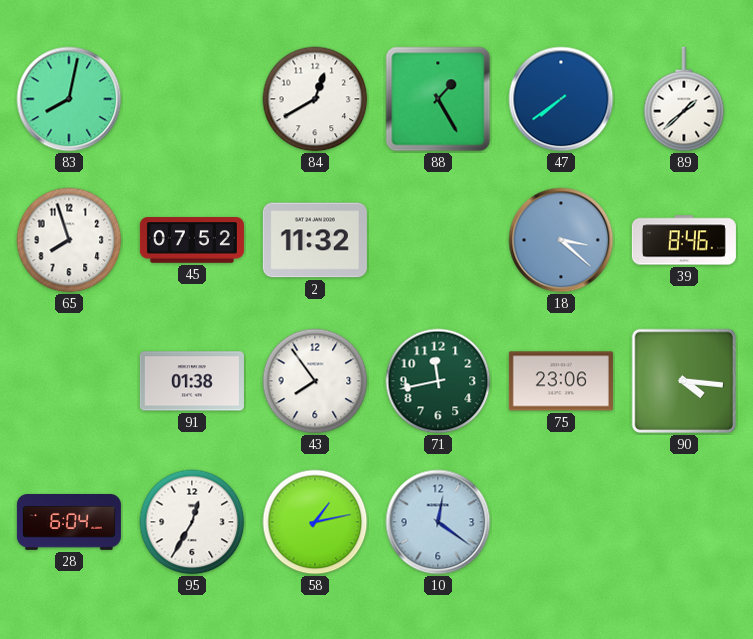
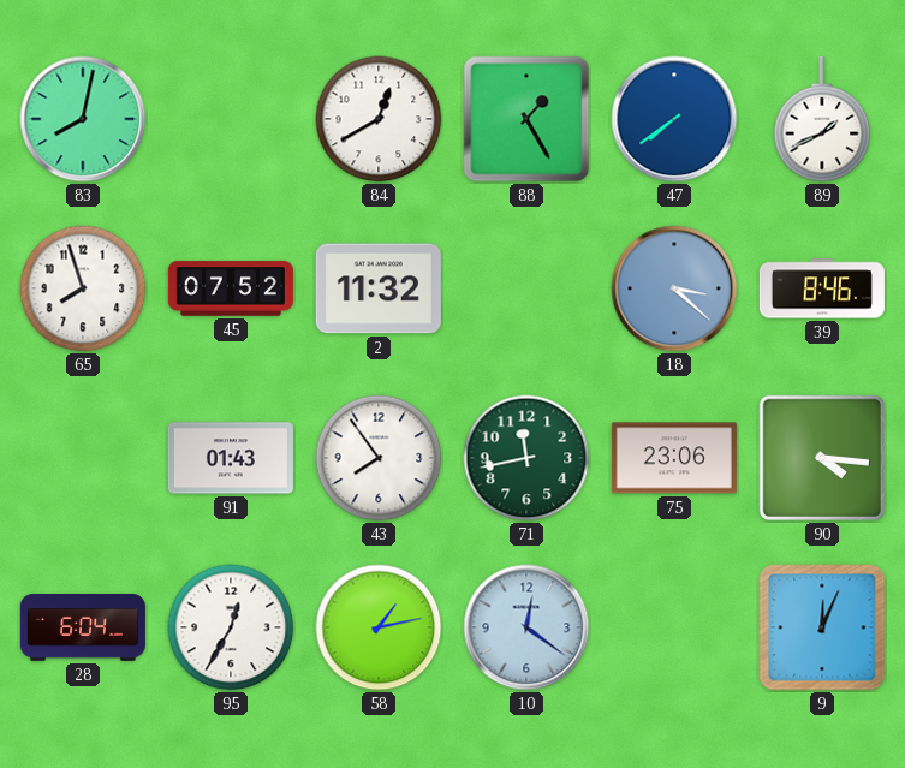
89: 1:38 -> 1:41 (822, 119)
91: 01:38 -> 01:43 (231, 458)
9: none -> 12:04 (822, 627)
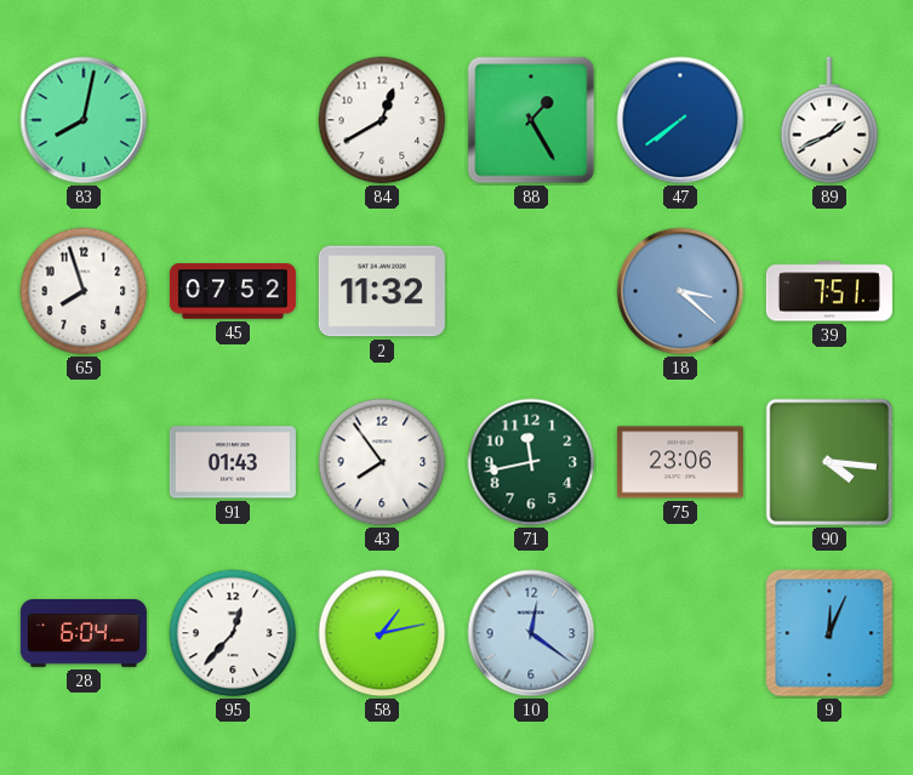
39: 8:46 -> 7:51 (829, 291)
95: 12:35 -> 12:37 (233, 633)
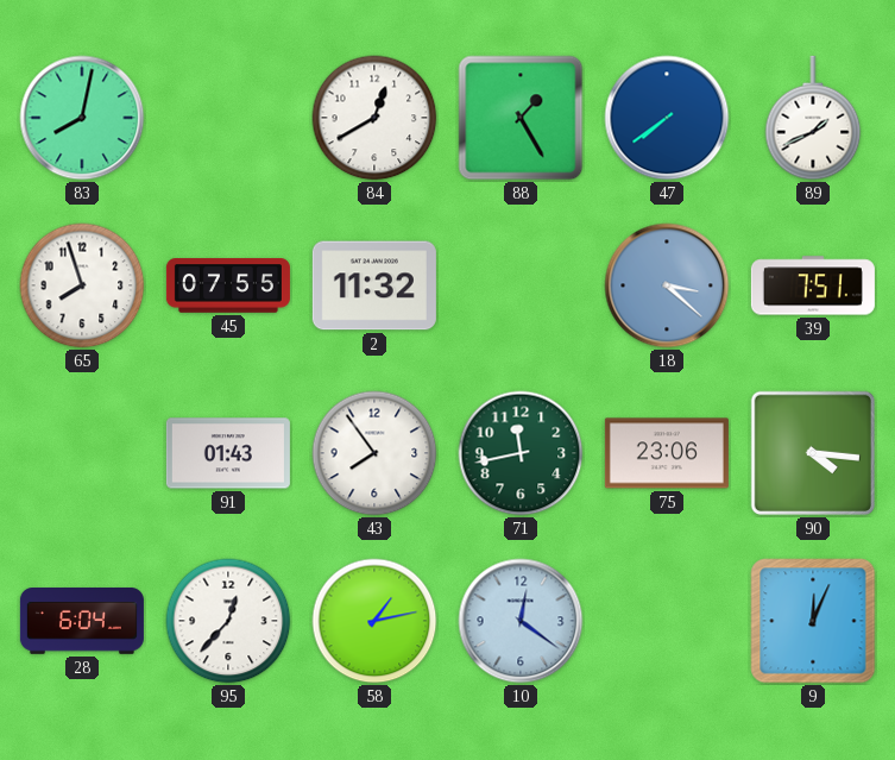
45: 07:52 -> 07:55 (228, 285)
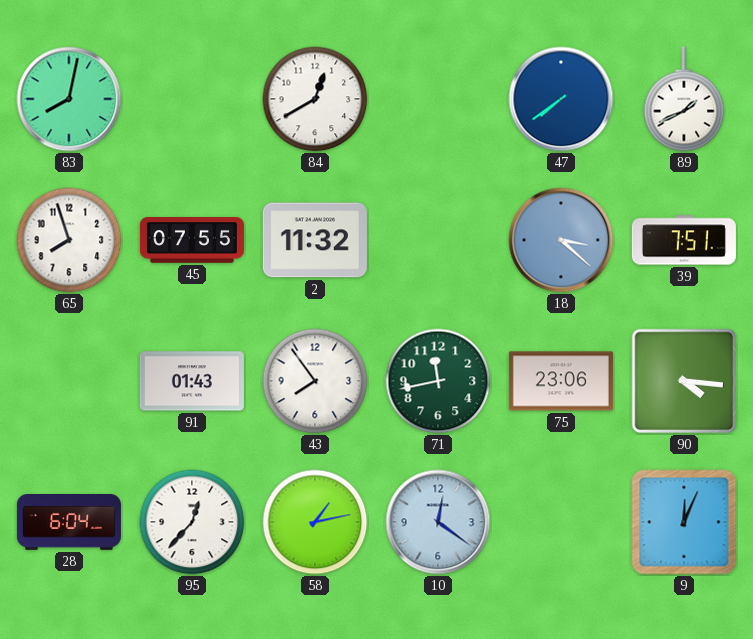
88: 1:25 -> none (521, 118)
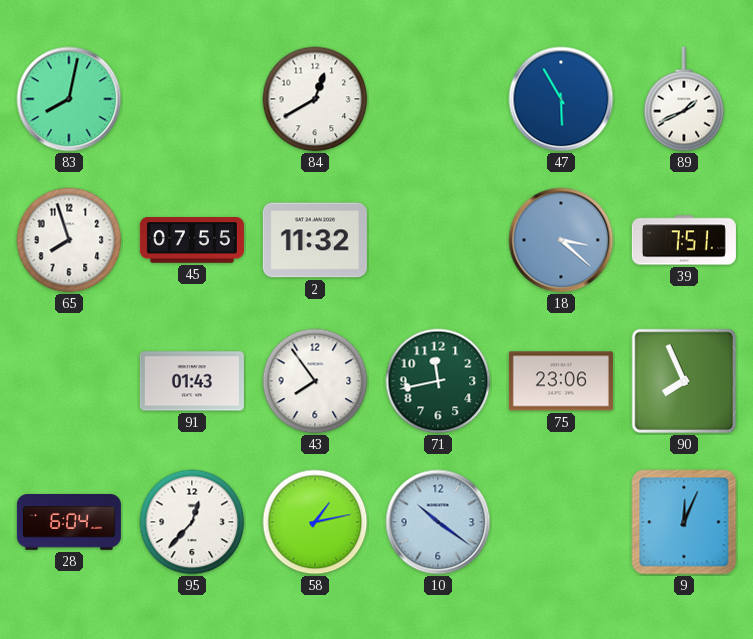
47: 7:39 -> 5:55 (561, 99)
90: 4:16 -> 7:56 (684, 381)
10: 12:21 -> 10:21 (438, 522)
